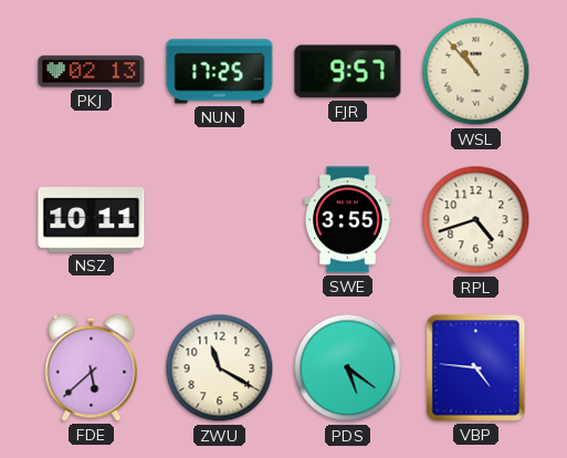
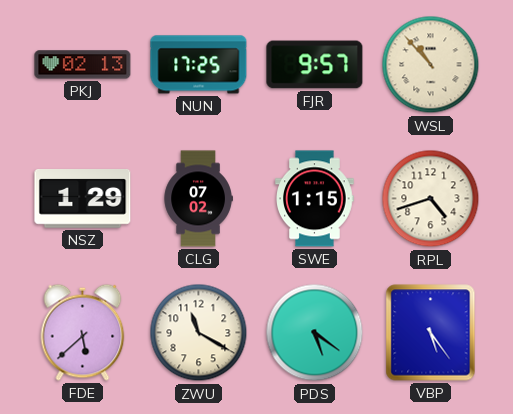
NSZ: 10:11 -> 1:29 (83, 199)
CLG: none -> 07:02 (198, 199)
SWE: 3:55 -> 1:15 (315, 199)
VBP: 4:46 -> 5:24 (431, 333)
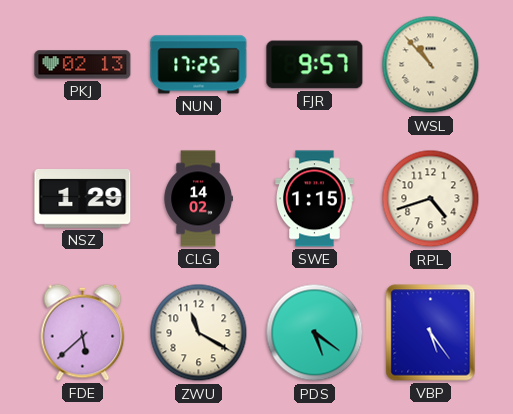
CLG: 07:02 -> 14:02 (198, 199)
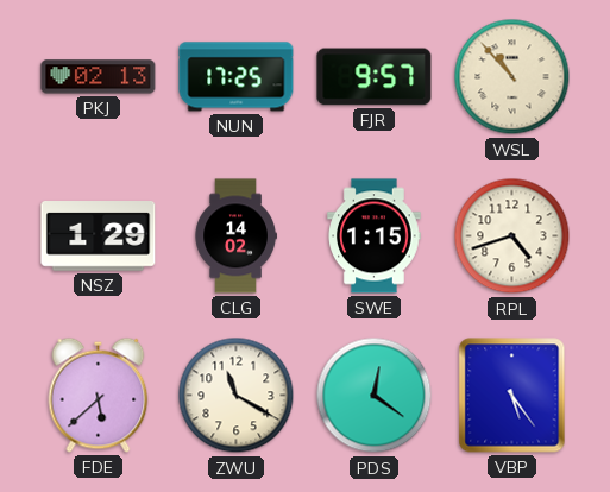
PDS: 5:21 -> 12:21 (375, 396)
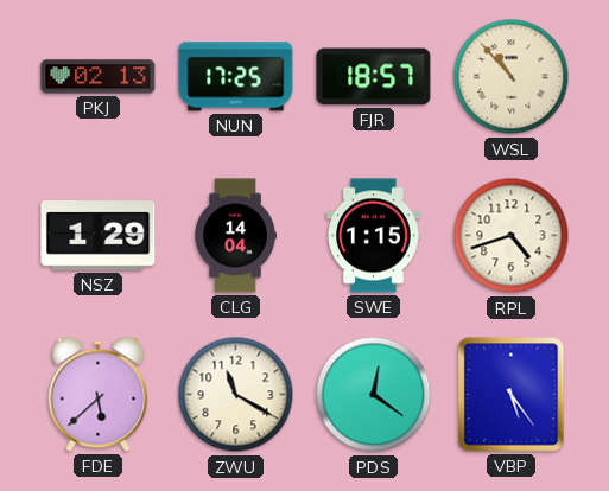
FJR: 9:57 -> 18:57 (374, 77)
CLG: 14:02 -> 14:04 (235, 236)
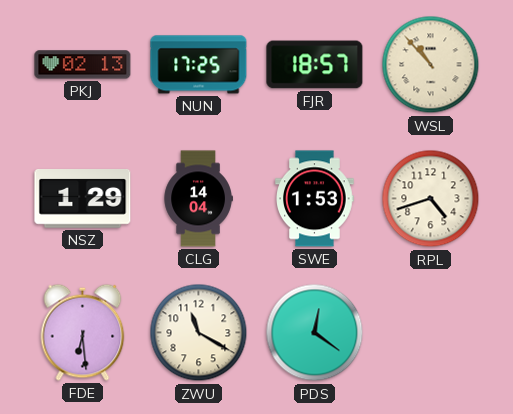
SWE: 1:15 -> 1:53 (315, 199)
FDE: 5:38 -> 6:29 (83, 332)
VBP: 5:24 -> none (512, 395)
